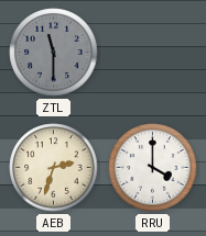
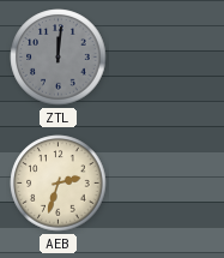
ZTL: 11:30 -> 12:01 (59, 58)
RRU: 4:00 -> none (153, 168)
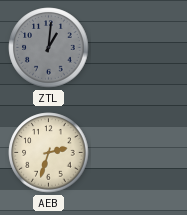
ZTL: 12:01 -> 1:01 (49, 48)
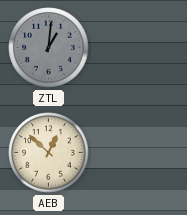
AEB: 2:33 -> 12:52 (49, 153)
